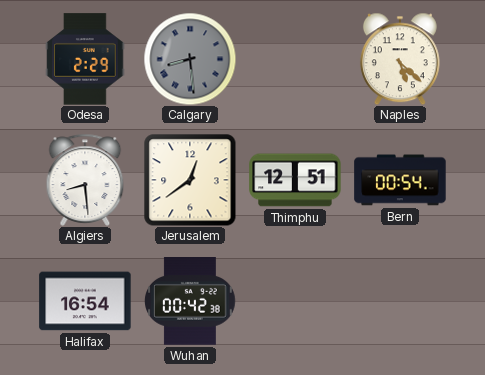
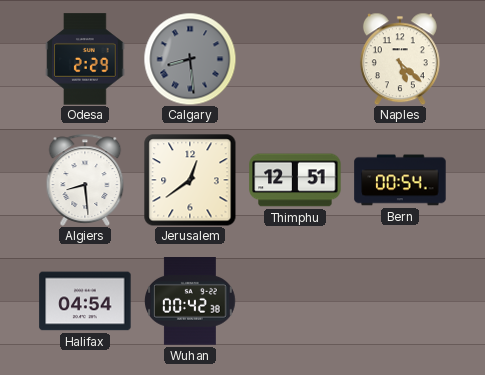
Halifax: 16:54 -> 04:54 (85, 301)
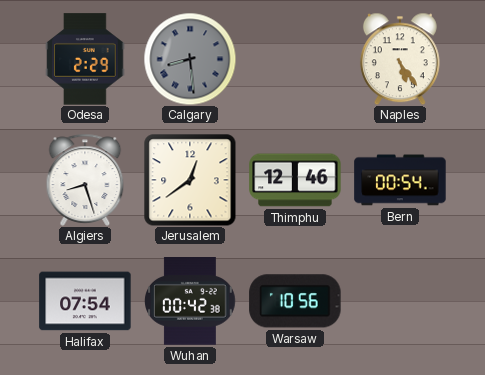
Naples: 5:22 -> 5:24 (400, 59)
Algiers: 8:29 -> 8:27 (85, 180)
Thimphu: 12:51 -> 12:46 (295, 180)
Halifax: 04:54 -> 07:54 (85, 301)
Warsaw: none -> 10:56 (295, 301)
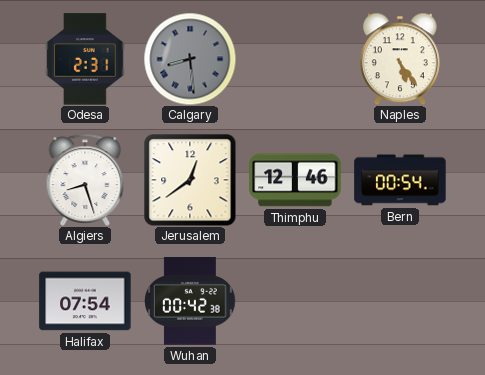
Odesa: 2:29 -> 2:31 (85, 59)
Warsaw: 10:56 -> none (295, 301)
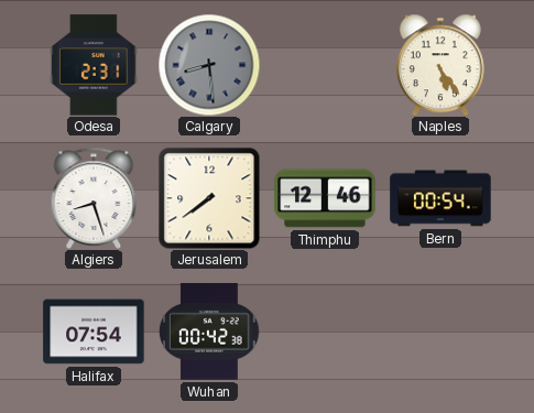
Jerusalem: 12:39 -> 7:39 (209, 198)
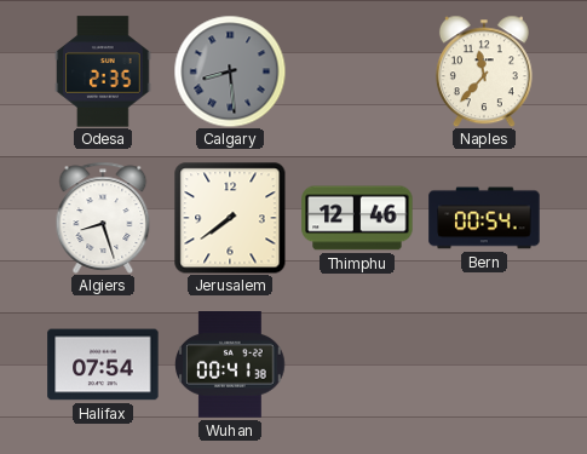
Odesa: 2:31 -> 2:35 (103, 71)
Naples: 5:24 -> 11:37 (484, 71)
Wuhan: 00:42 -> 00:41 (231, 366)
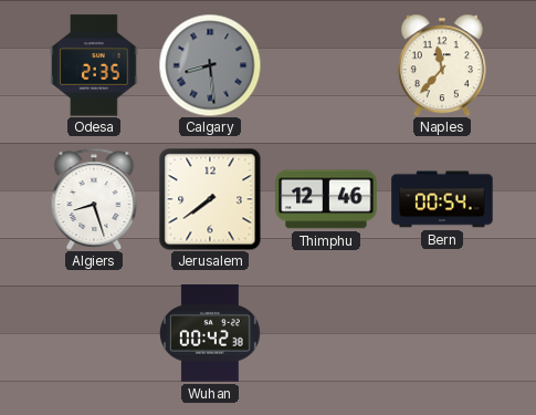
Halifax: 07:54 -> none (103, 364)
Wuhan: 00:41 -> 00:42 (211, 334)
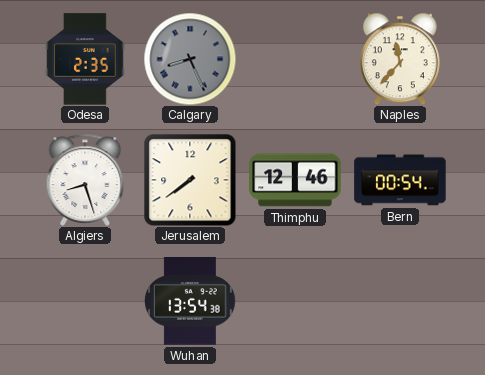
Calgary: 8:29 -> 8:26 (190, 59)
Wuhan: 00:42 -> 13:54 (191, 302)
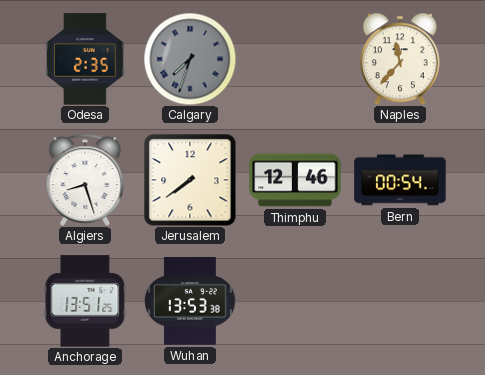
Calgary: 8:26 -> 7:33 (190, 59)
Anchorage: none -> 13:51 (85, 301)
Wuhan: 13:54 -> 13:53 (191, 302)
